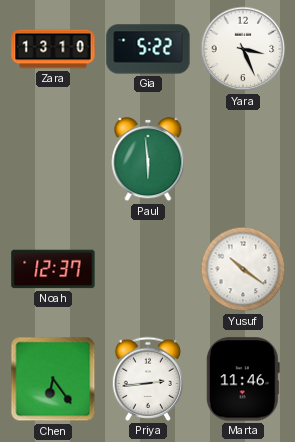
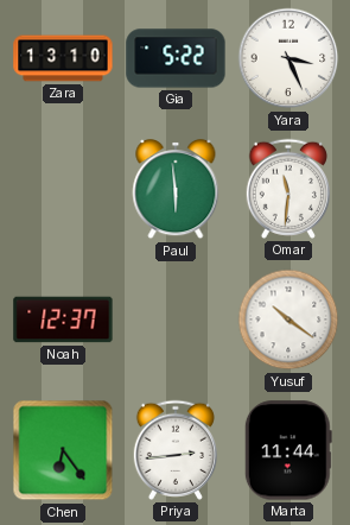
Omar: none -> 11:31 (288, 189)
Marta: 11:46 -> 11:44 (288, 450)
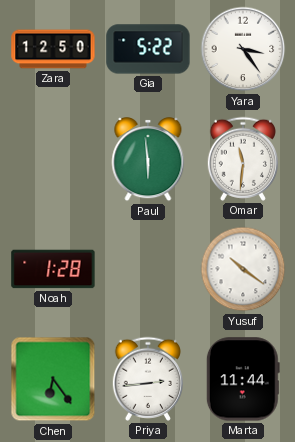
Zara: 13:10 -> 12:50 (53, 49)
Yara: 3:26 -> 3:24 (243, 49)
Noah: 12:37 -> 1:28 (53, 269)
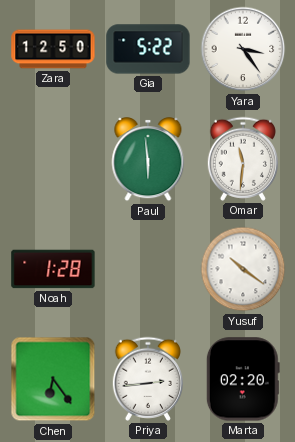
Marta: 11:44 -> 02:20 (243, 379)
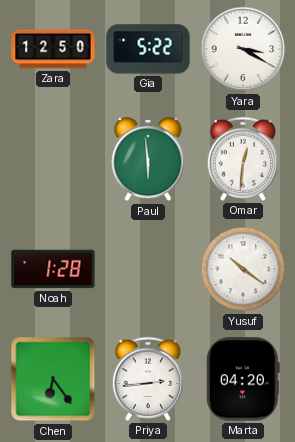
Yara: 3:24 -> 3:20 (243, 49)
Omar: 11:31 -> 12:31 (243, 159)
Marta: 02:20 -> 04:20 (243, 379)
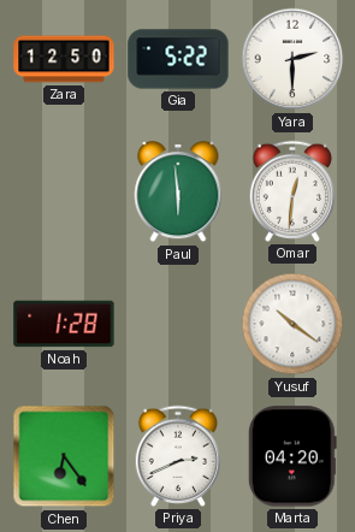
Yara: 3:20 -> 2:30 (292, 59)
Priya: 2:44 -> 2:41 (178, 456)
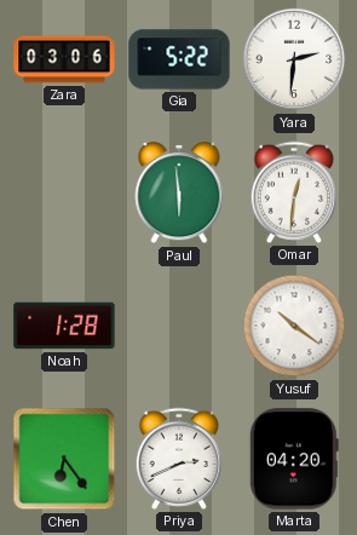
Zara: 12:50 -> 03:06 (64, 59)
Yara: 2:30 -> 2:31 (294, 59)
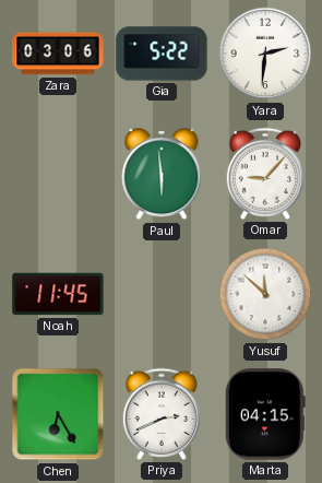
Omar: 12:31 -> 9:07 (265, 174)
Noah: 1:28 -> 11:45 (58, 294)
Yusuf: 10:21 -> 11:52 (265, 294)
Chen: 6:24 -> 6:25 (58, 414)
Marta: 04:20 -> 04:15 (265, 414)
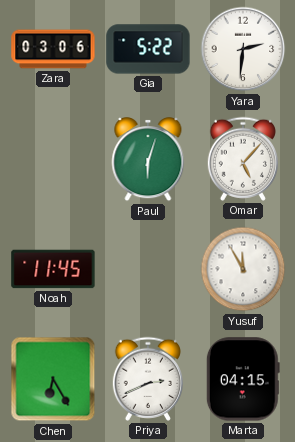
Paul: 5:59 -> 6:03 (148, 160)
Omar: 9:07 -> 5:07 (243, 159)
Yusuf: 11:52 -> 11:55 (243, 269)
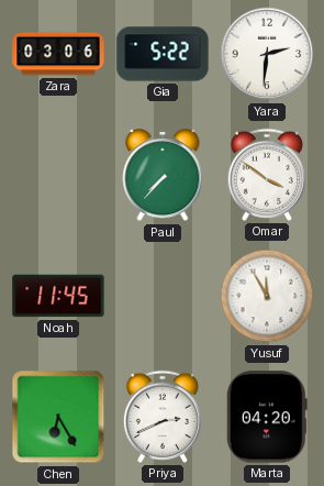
Paul: 6:03 -> 7:37 (163, 176)
Omar: 5:07 -> 3:51 (267, 175)
Marta: 04:15 -> 04:20 (267, 417)
